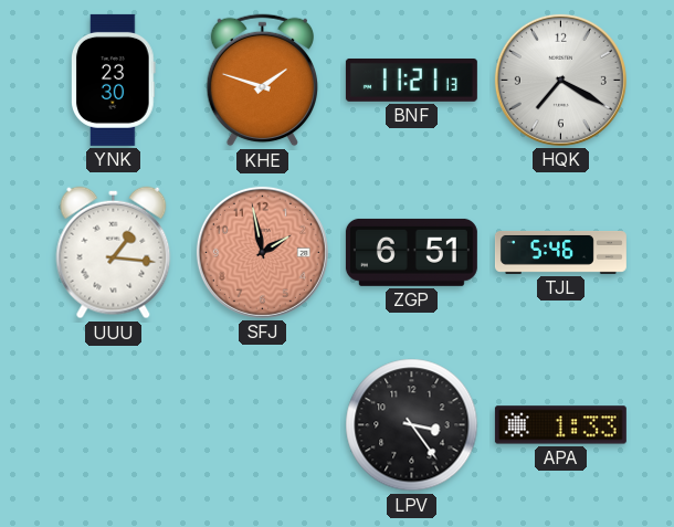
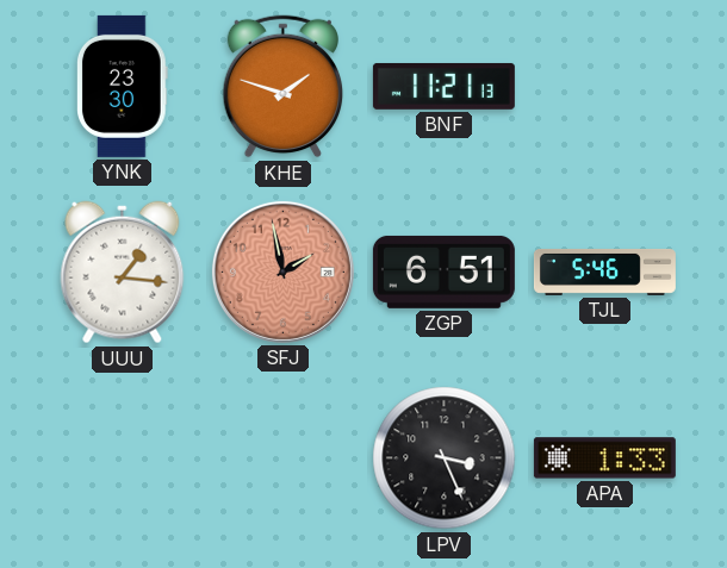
HQK: 7:20 -> none (560, 80)
LPV: 3:24 -> 3:26 (445, 458)
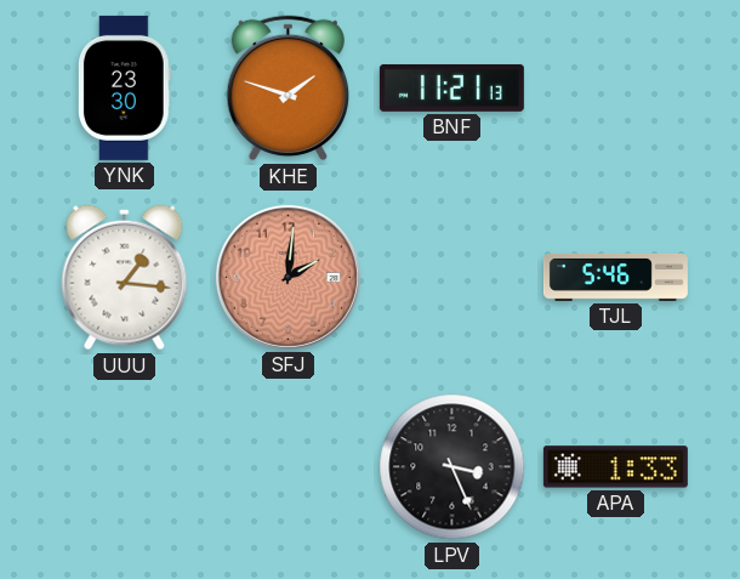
SFJ: 1:58 -> 2:01 (288, 277)
ZGP: 6:51 -> none (443, 271)
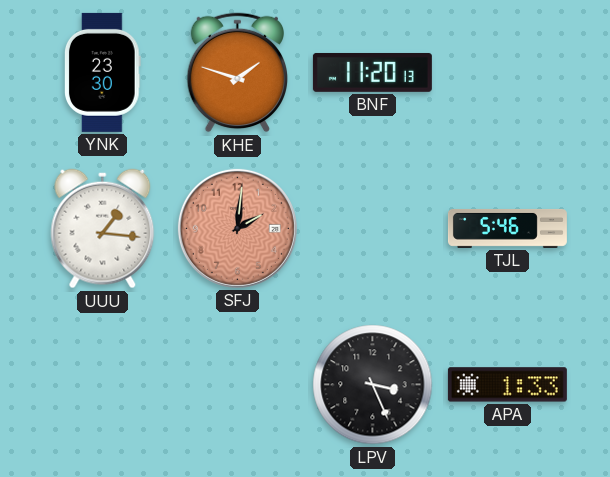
BNF: 11:21 -> 11:20 (372, 72)
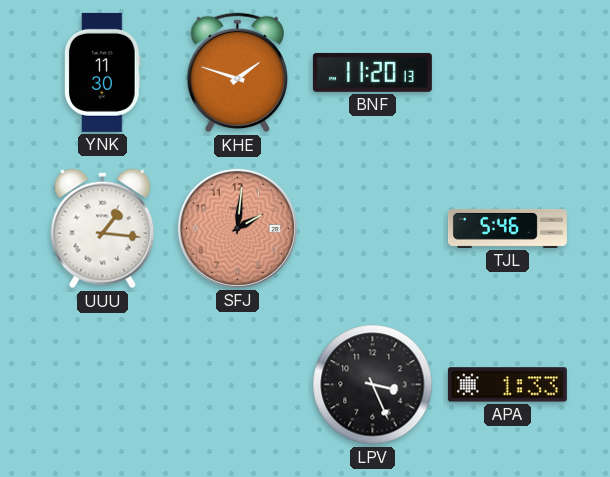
YNK: 23:30 -> 11:30 (102, 72)
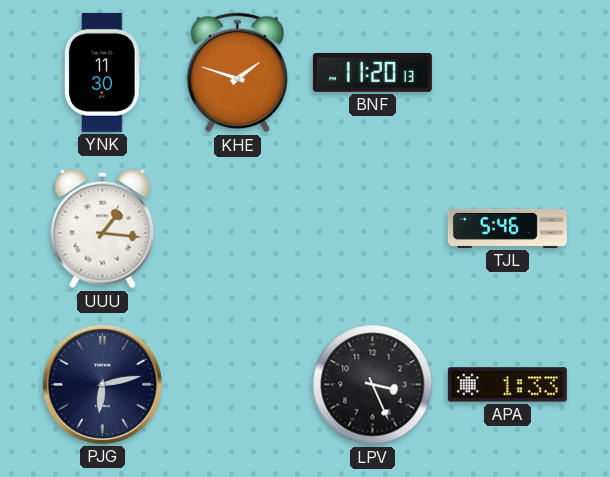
SFJ: 2:01 -> none (237, 228)
PJG: none -> 6:13 (102, 384)
